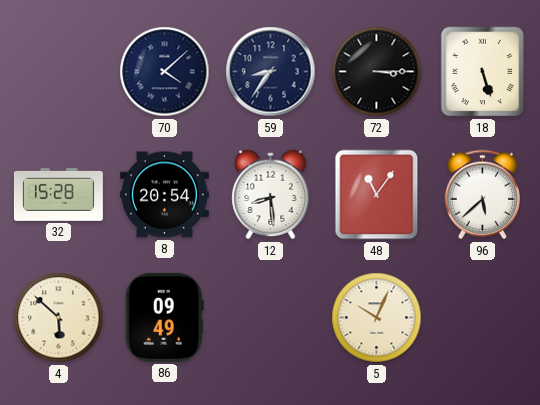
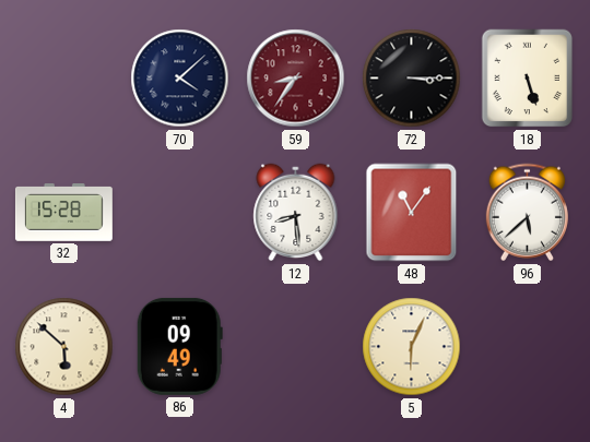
59 dial: navy -> burgundy (296, 79)
8: 20:54 -> none (164, 195)
5: 10:04 -> 6:04 (412, 347)
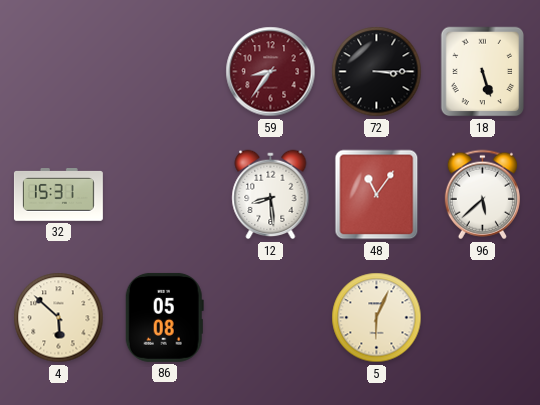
70: 4:08 -> none (180, 79)
32: 15:28 -> 15:31 (58, 195)
86: 09:49 -> 05:08 (164, 317)
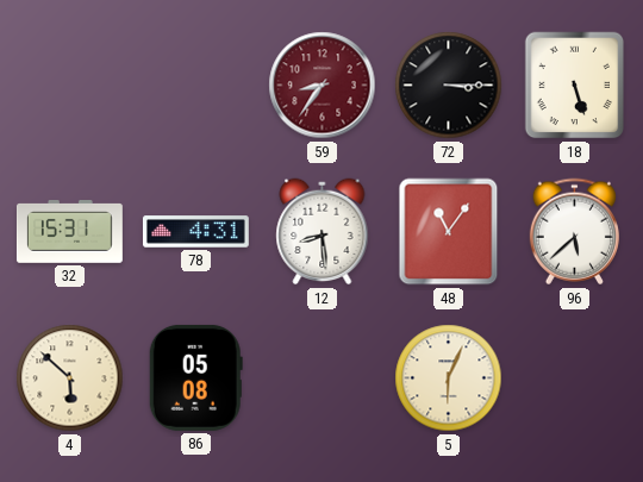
78: none -> 4:31 (195, 232)
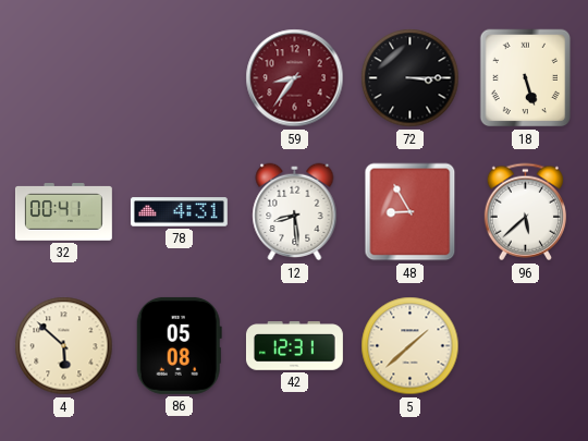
32: 15:31 -> 00:41 (63, 212)
48: 11:06 -> 8:55 (411, 212)
42: none -> 12:31 (294, 346)
5: 6:04 -> 1:38 (411, 346)
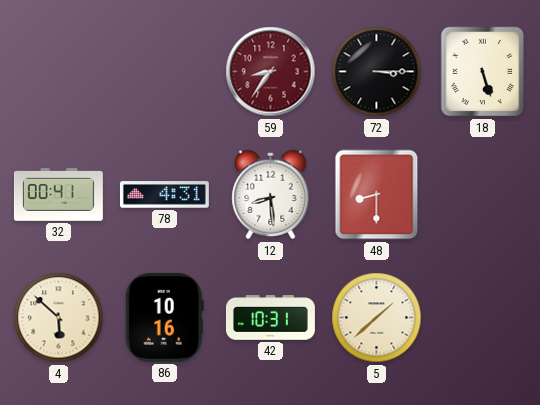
48: 8:55 -> 8:30 (377, 195)
96: 5:38 -> none (525, 212)
86: 05:08 -> 10:16 (164, 317)
42: 12:31 -> 10:31 (270, 318)
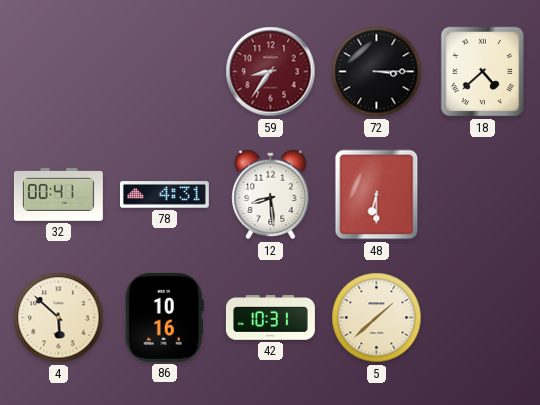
18: 5:27 -> 4:38 (483, 72)
48: 8:30 -> 6:30 (377, 195)
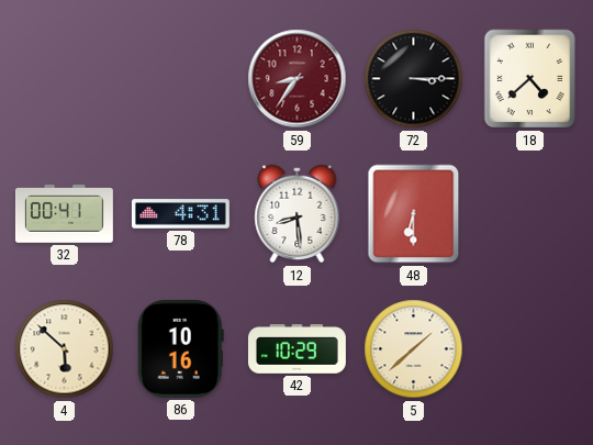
42: 10:31 -> 10:29 (296, 349)
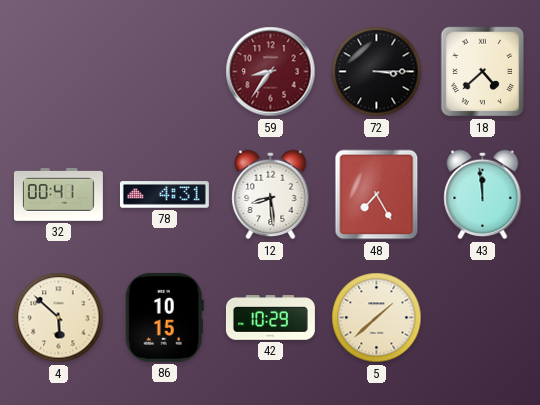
48: 6:30 -> 7:25 (377, 195)
43: none -> 11:59 (483, 195)
86: 10:16 -> 10:15 (164, 317)
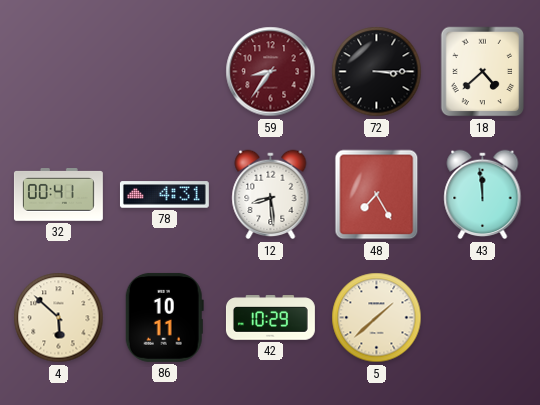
86: 10:15 -> 10:11 (164, 317)
